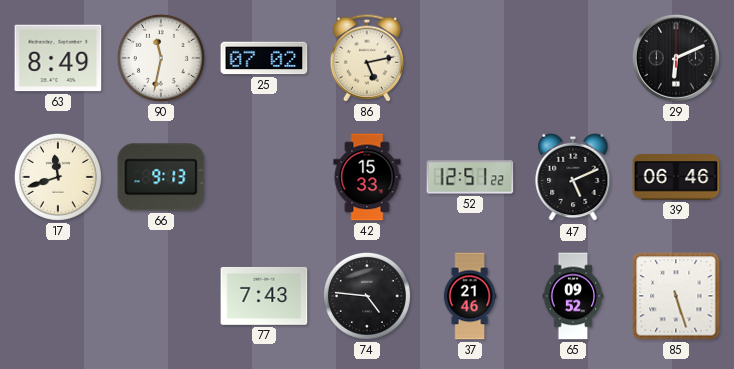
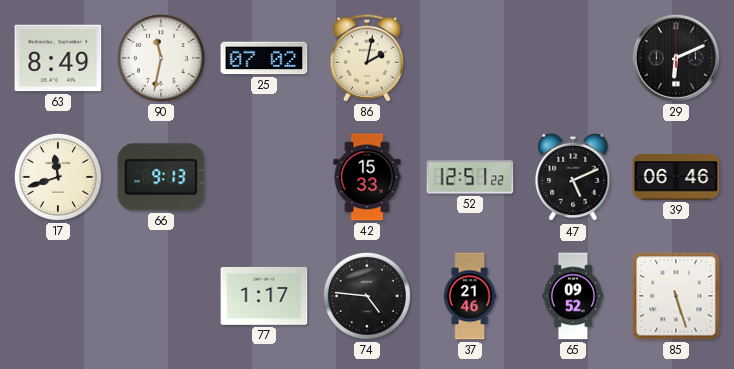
86: 5:13 -> 2:02 (367, 58)
77: 7:43 -> 1:17 (264, 296)
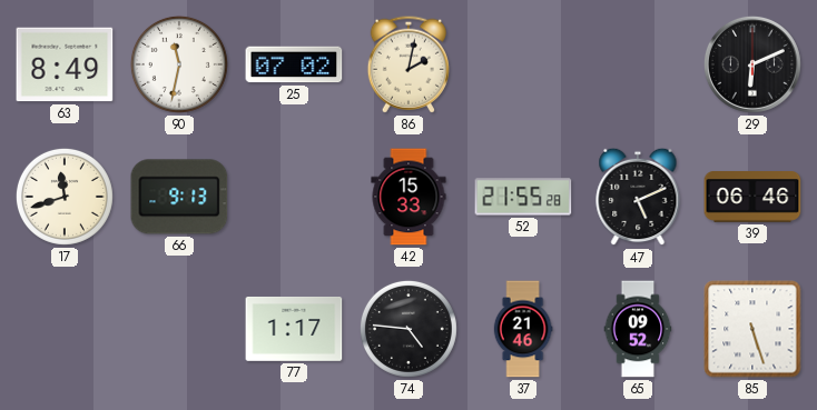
52: 12:51 -> 21:55 (523, 197)
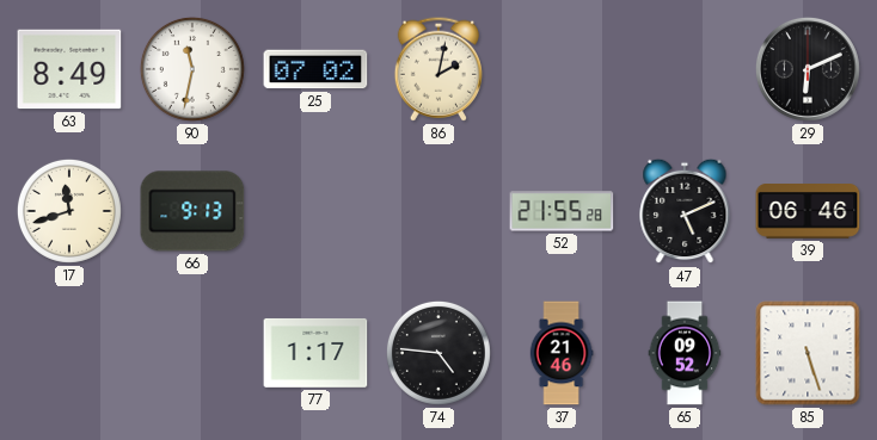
42: 15:33 -> none (408, 197)
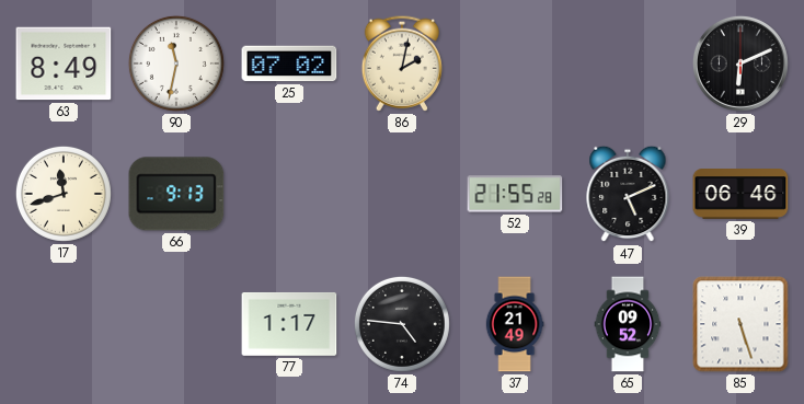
37: 21:46 -> 21:49 (515, 324)
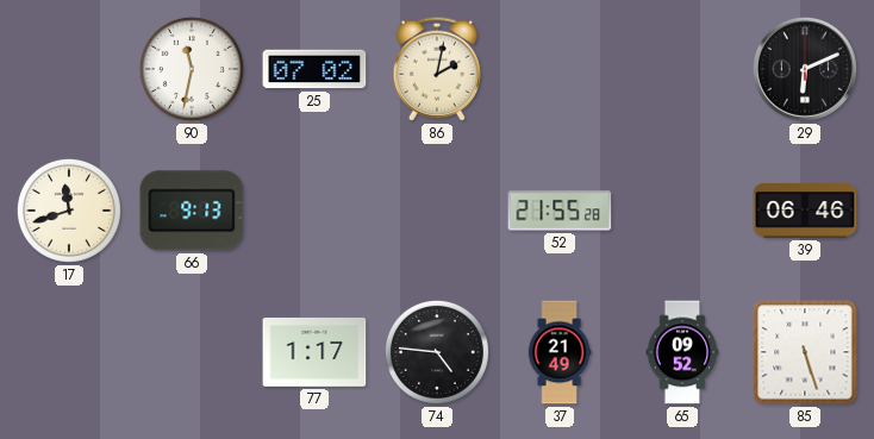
63: 8:49 -> none (64, 64)
47: 5:11 -> none (628, 194)
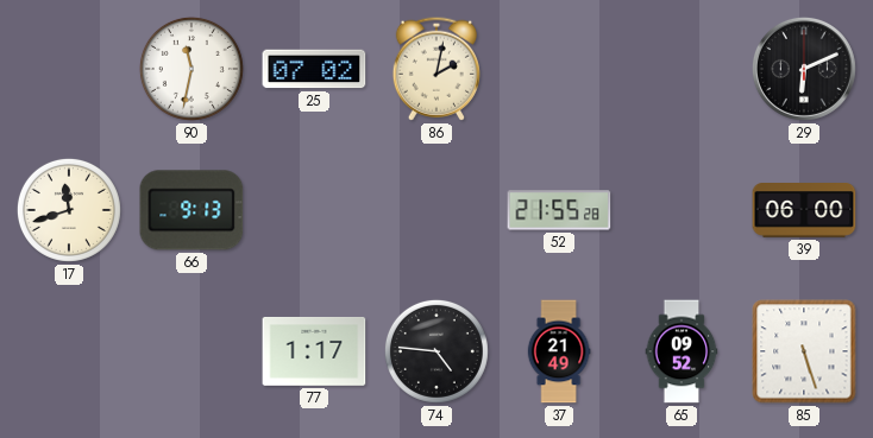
39: 06:46 -> 06:00 (804, 210)
